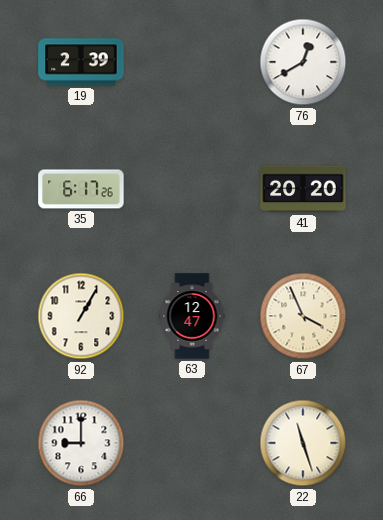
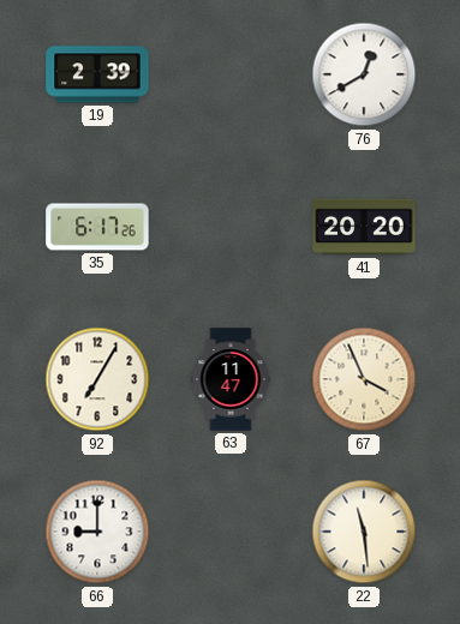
92: 1:05 -> 7:05 (97, 379)
63: 12:47 -> 11:47 (231, 379)
22: 11:27 -> 11:29 (364, 532)
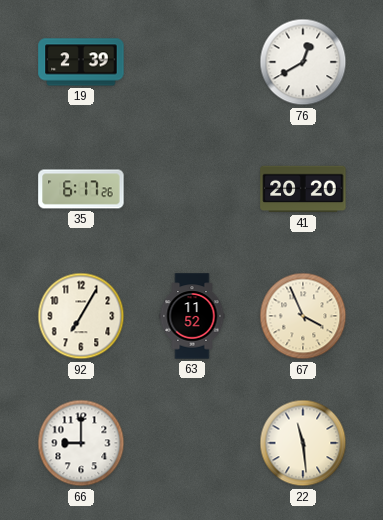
63: 11:47 -> 11:52 (192, 316)
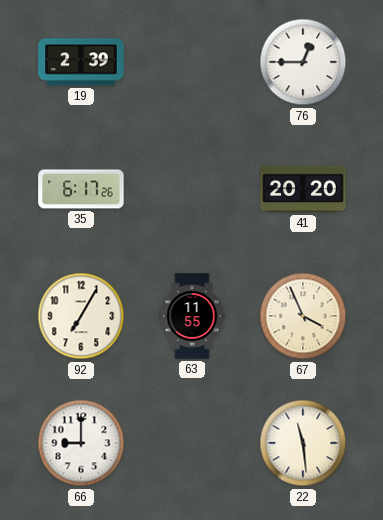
76: 12:40 -> 12:45 (303, 62)
63: 11:52 -> 11:55 (192, 316)
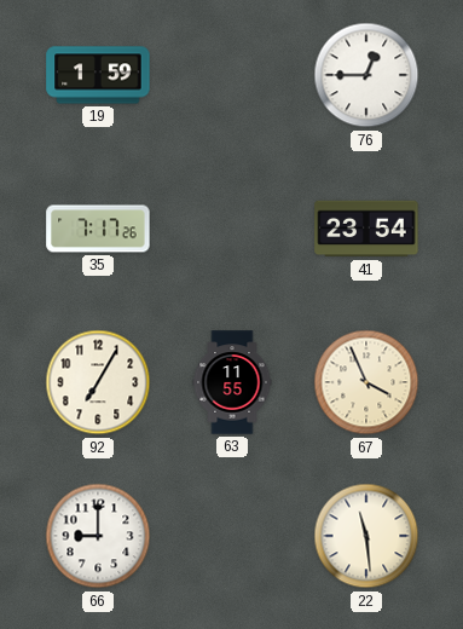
19: 2:39 -> 1:59 (98, 75)
35: 6:17 -> 7:17 (98, 229)
41: 20:20 -> 23:54 (366, 229)
